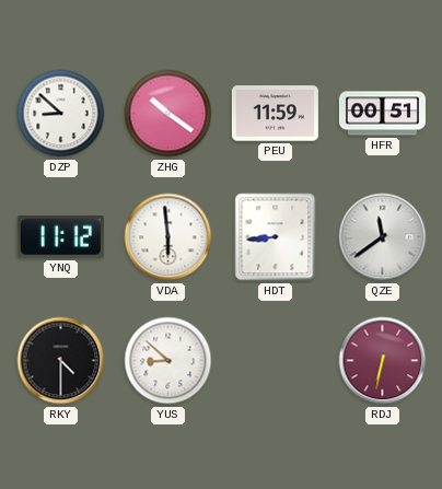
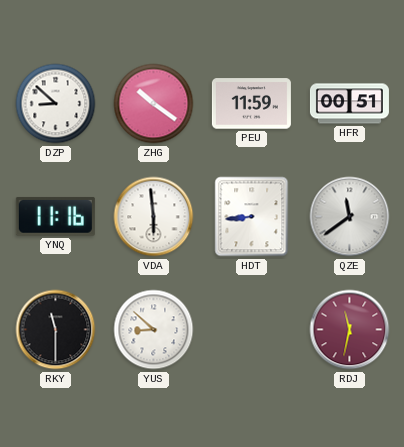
YNQ: 11:12 -> 11:16 (55, 216)
RKY: 4:30 -> 11:30 (56, 330)
RDJ: 6:32 -> 11:32 (350, 330)
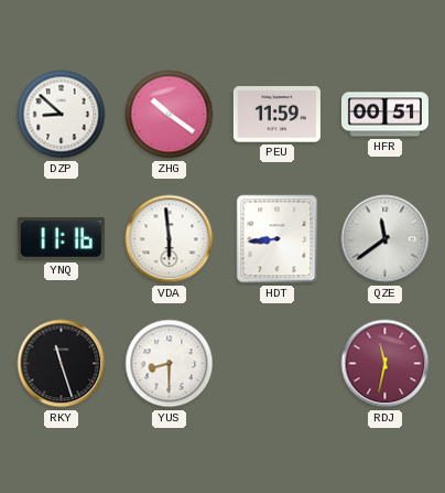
RKY: 11:30 -> 11:27 (62, 364)
YUS: 8:52 -> 8:30 (170, 364)
